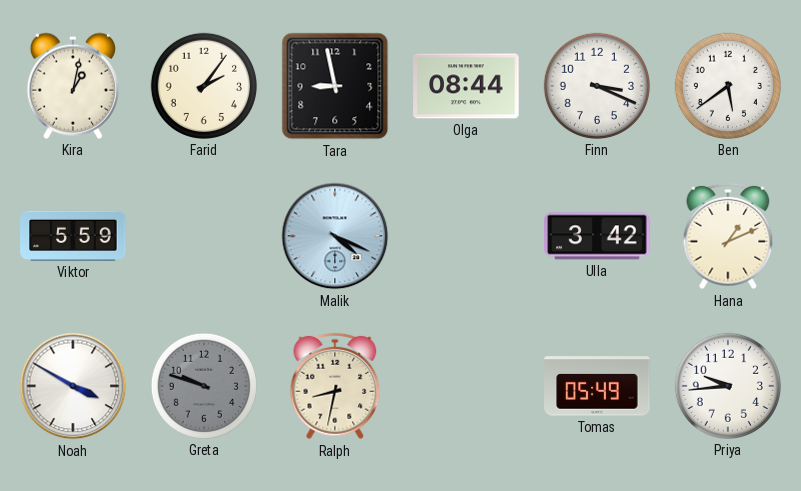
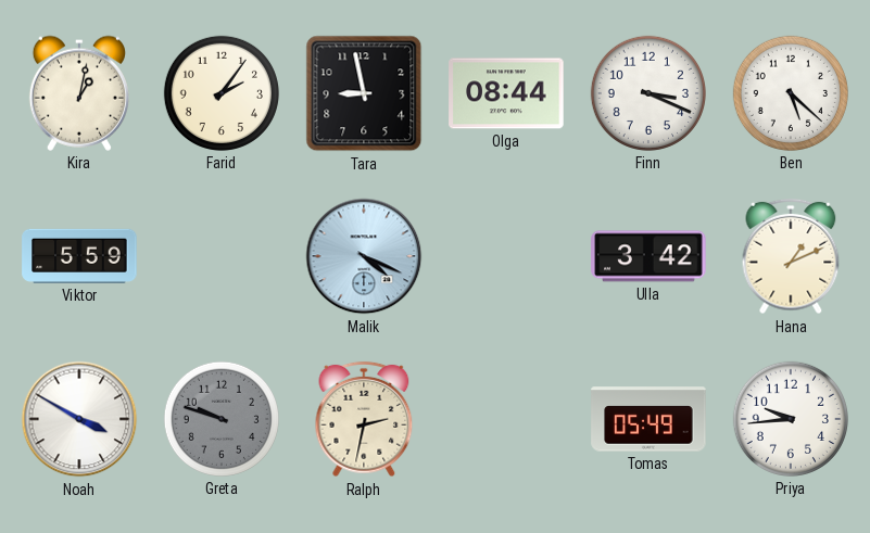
Ben: 5:39 -> 5:22 (791, 93)
Ralph: 8:32 -> 2:32 (364, 419)
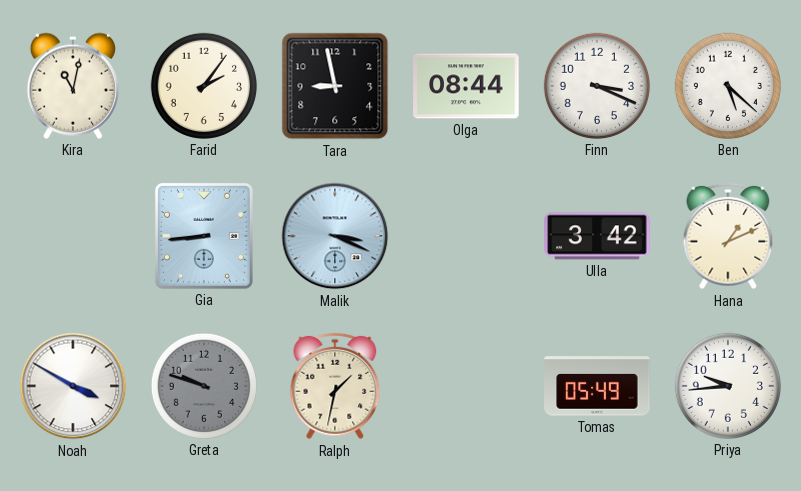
Kira: 1:02 -> 11:02 (73, 86)
Viktor: 5:59 -> none (79, 256)
Gia: none -> 8:44 (204, 236)
Malik: 4:19 -> 3:19 (335, 236)
Ralph: 2:32 -> 1:32 (335, 386)
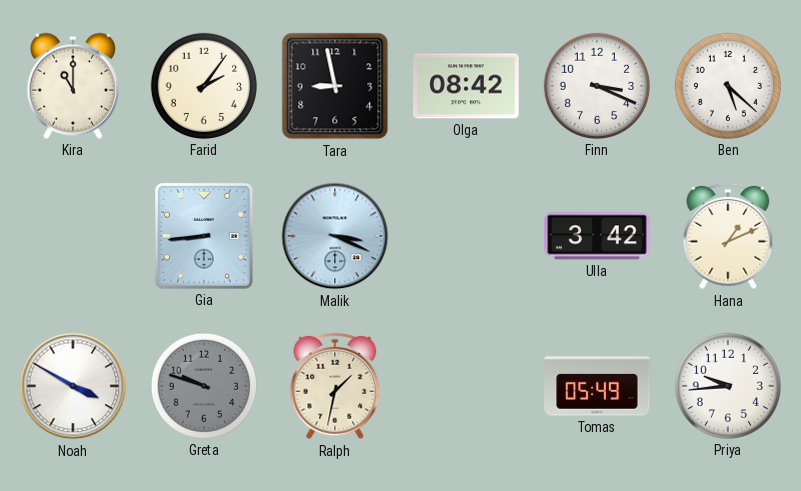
Kira: 11:02 -> 11:00 (73, 86)
Olga: 08:44 -> 08:42 (466, 86)
